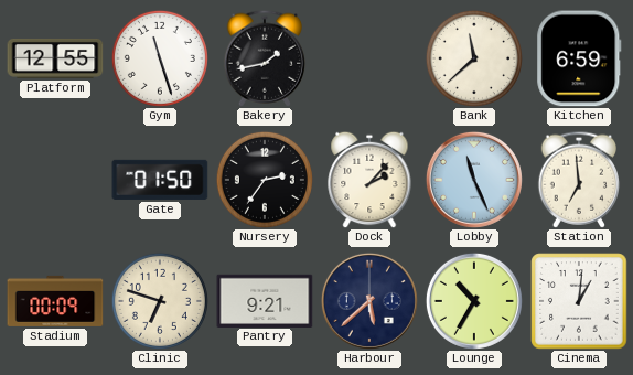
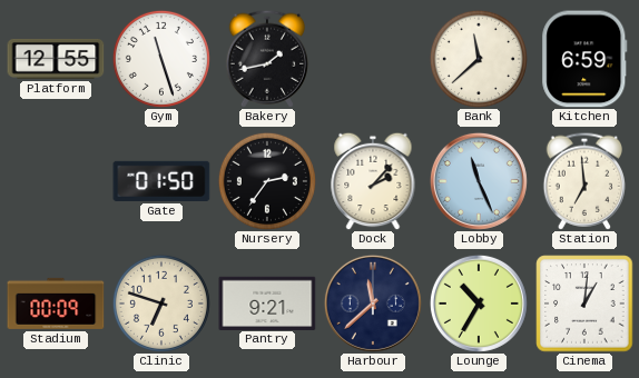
Harbour: 5:38 -> 11:38 (373, 304)
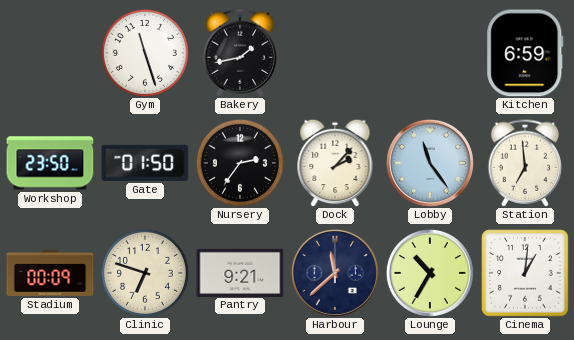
Platform: 12:55 -> none (56, 59)
Bank: 11:38 -> none (479, 59)
Workshop: none -> 23:50 (50, 163)
Lobby: 11:26 -> 11:24 (430, 163)
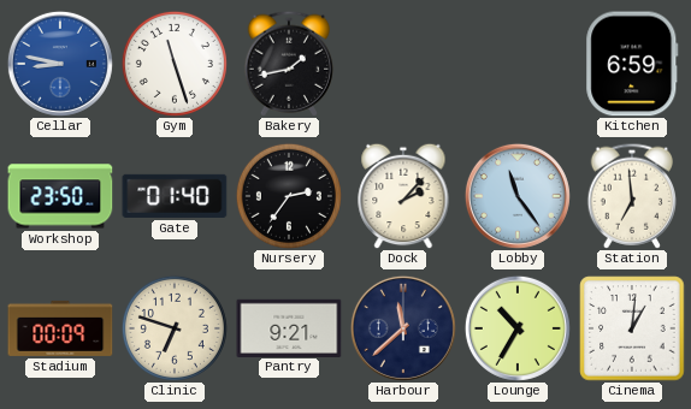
Cellar: none -> 8:47 (60, 64)
Gate: 01:50 -> 01:40 (175, 196)
